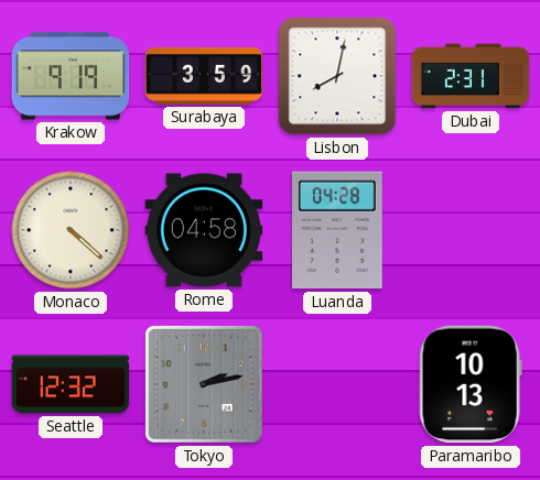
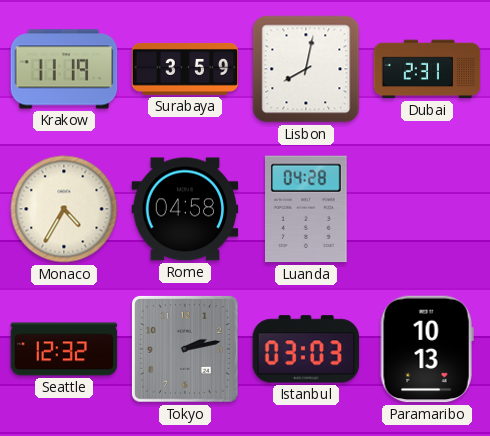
Krakow: 9:19 -> 11:19 (64, 69)
Monaco: 4:22 -> 4:35 (64, 209)
Istanbul: none -> 03:03 (306, 349)
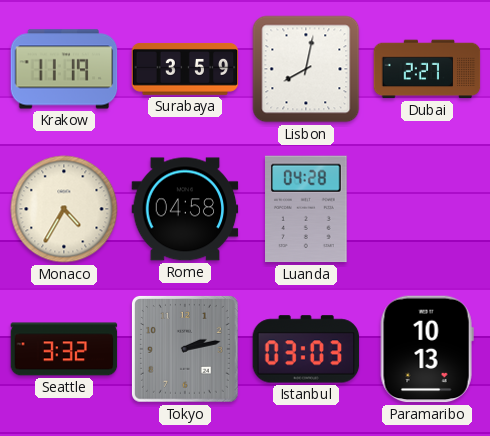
Dubai: 2:31 -> 2:27 (427, 69)
Seattle: 12:32 -> 3:32 (64, 349)
